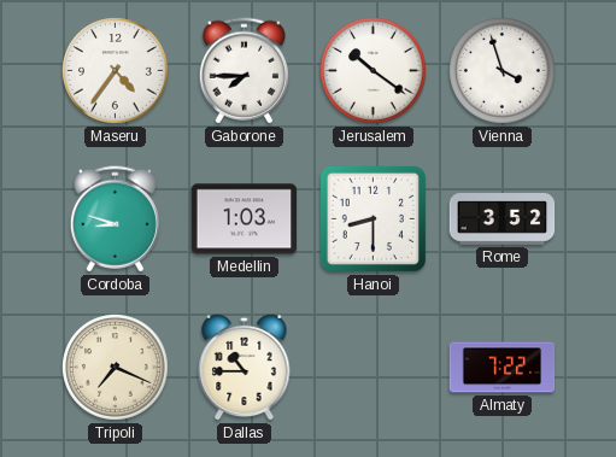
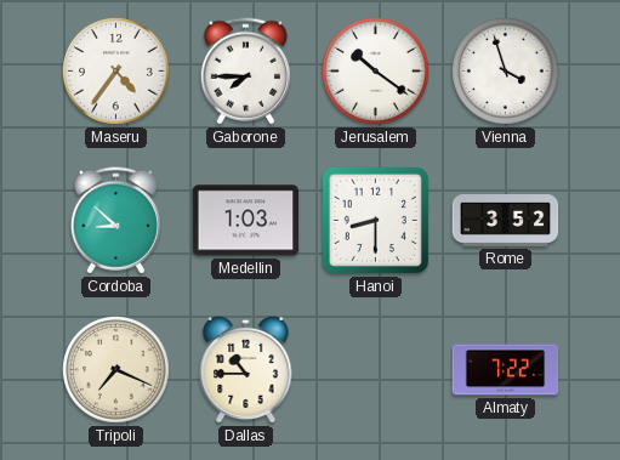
Cordoba: 8:48 -> 8:52 (115, 221)
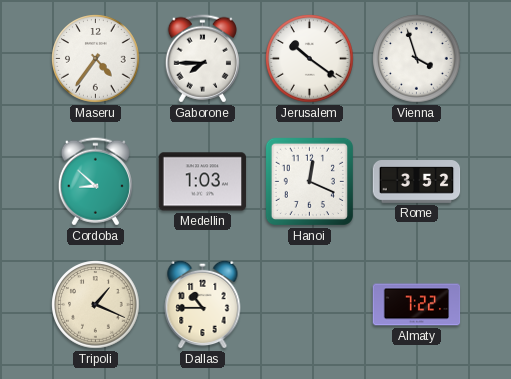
Hanoi: 8:30 -> 12:19 (309, 181)
Tripoli: 7:19 -> 1:19 (96, 305)
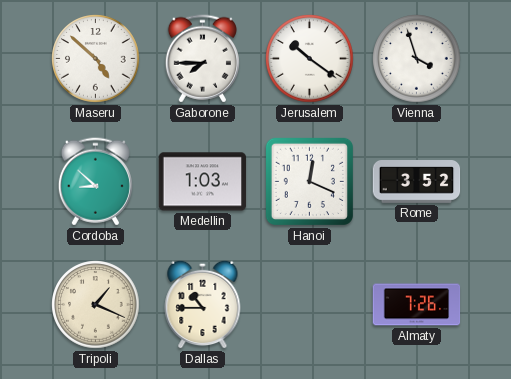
Maseru: 4:36 -> 4:52 (96, 59)
Almaty: 7:22 -> 7:26 (417, 305)
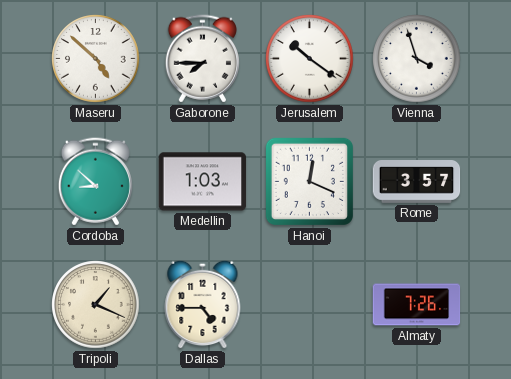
Rome: 3:52 -> 3:57 (417, 182)
Dallas: 10:45 -> 4:45 (203, 304)
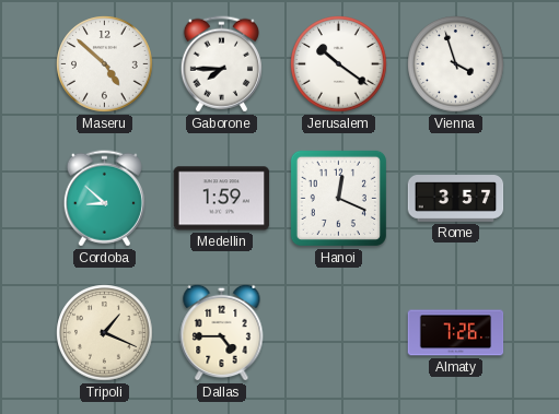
Medellin: 1:03 -> 1:59 (222, 199)
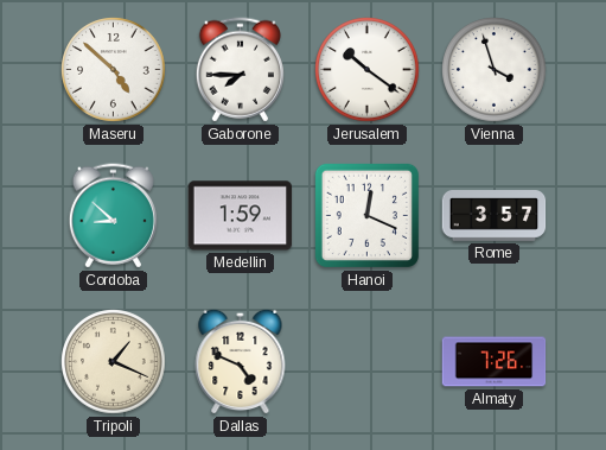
Dallas: 4:45 -> 4:49 (241, 361)
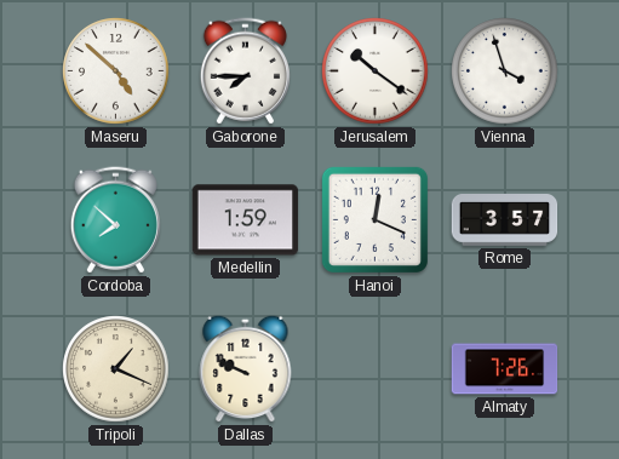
Cordoba: 8:52 -> 7:52 (115, 220)
Dallas: 4:49 -> 9:49 (246, 368)
